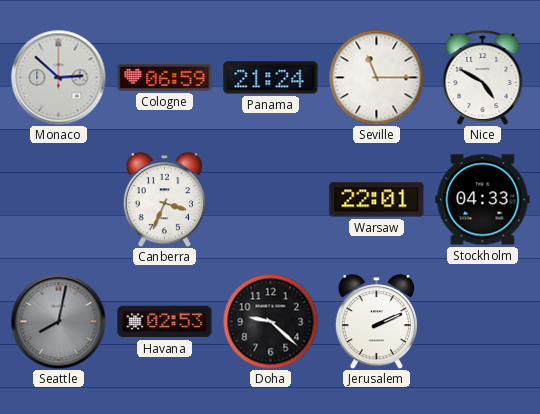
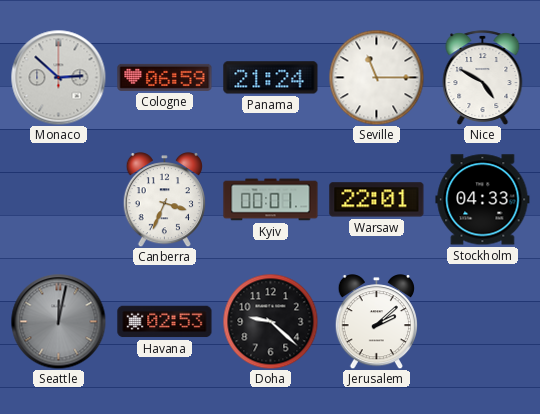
Kyiv: none -> 00:01 (271, 200)
Seattle: 8:02 -> 12:02 (58, 321)
Jerusalem: 2:11 -> 2:08 (376, 322)
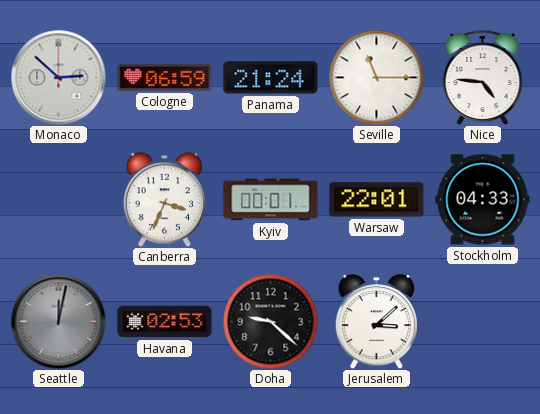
Nice: 4:50 -> 4:46 (483, 78)
Jerusalem: 2:08 -> 3:08 (376, 322)
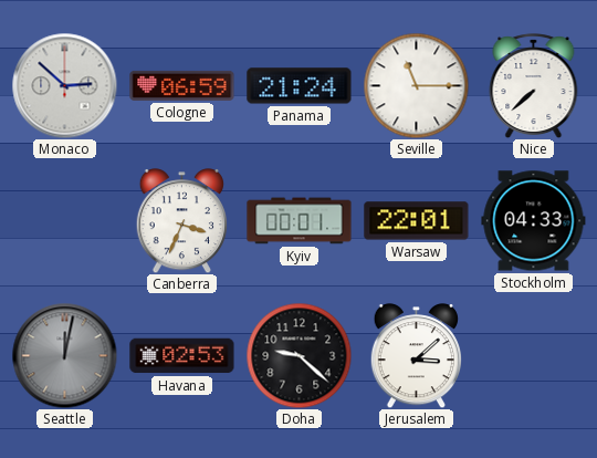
Nice: 4:46 -> 7:38 (534, 86)
